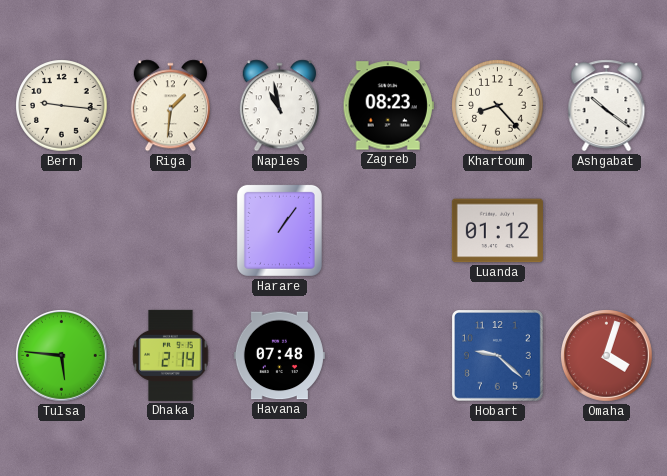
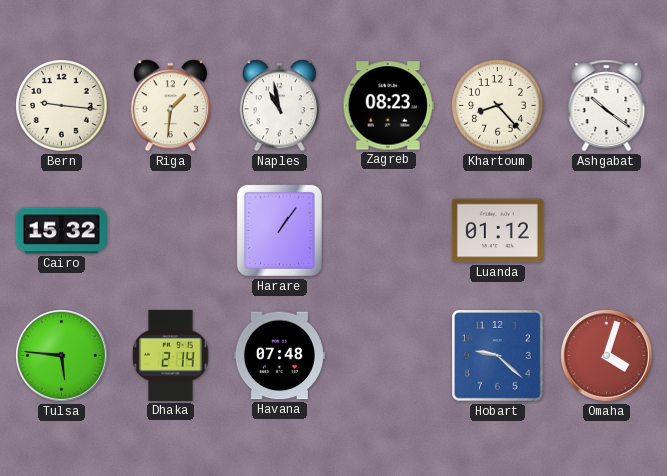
Cairo: none -> 15:32 (61, 231)
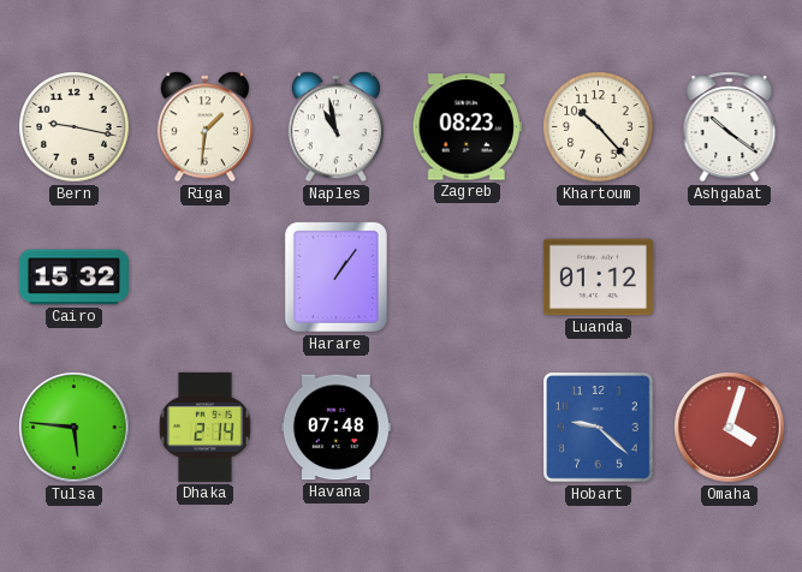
Bern: 9:16 -> 9:17 (75, 127)
Khartoum: 8:23 -> 10:23 (599, 127)
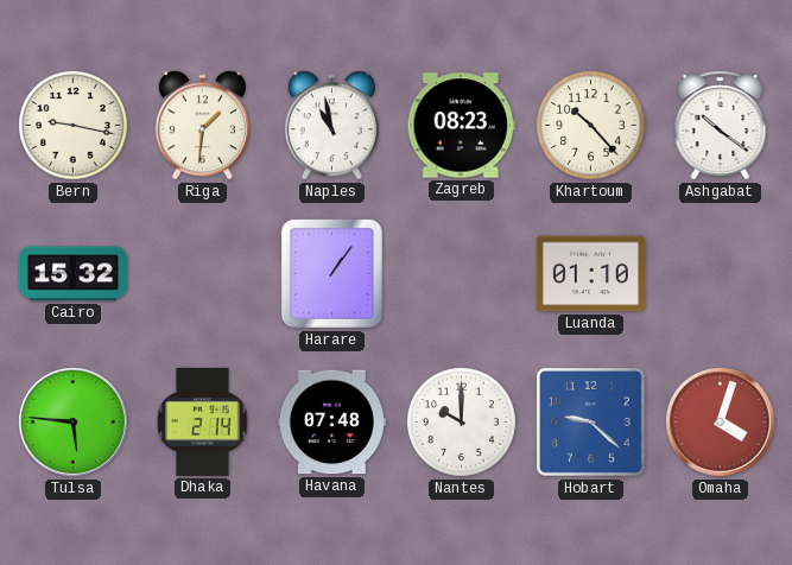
Luanda: 01:12 -> 01:10 (590, 274)
Nantes: none -> 10:00 (462, 423)
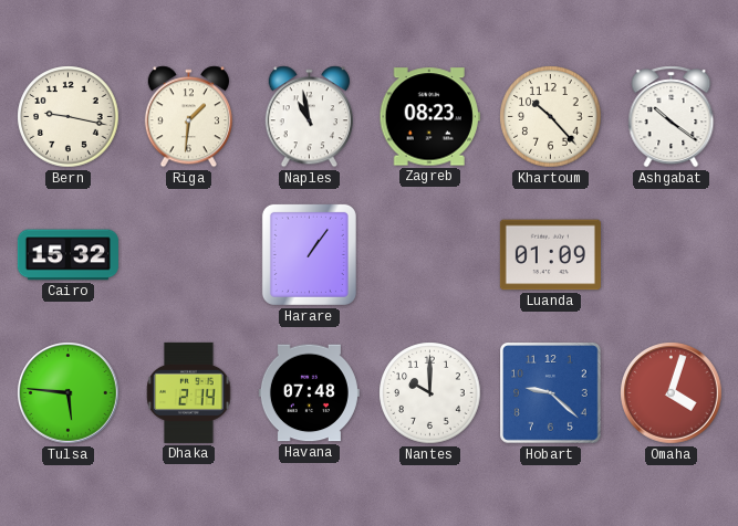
Luanda: 01:10 -> 01:09 (550, 255)
